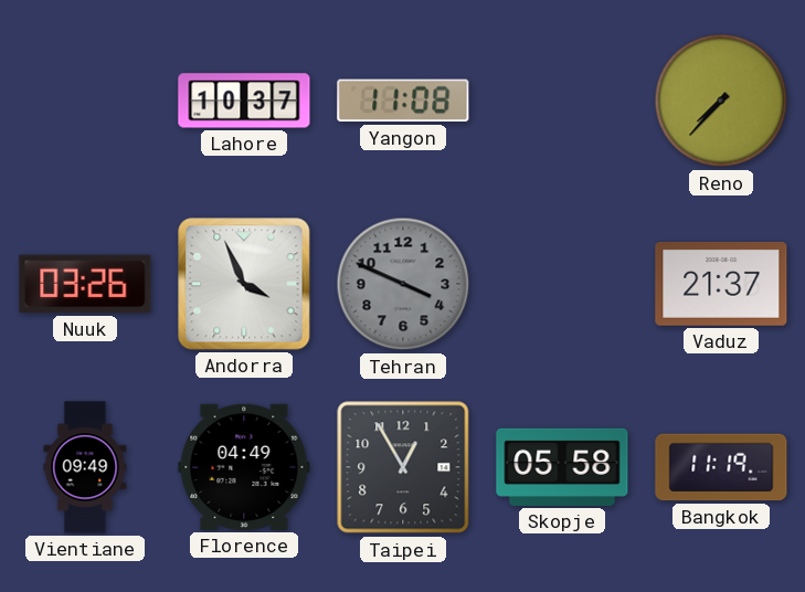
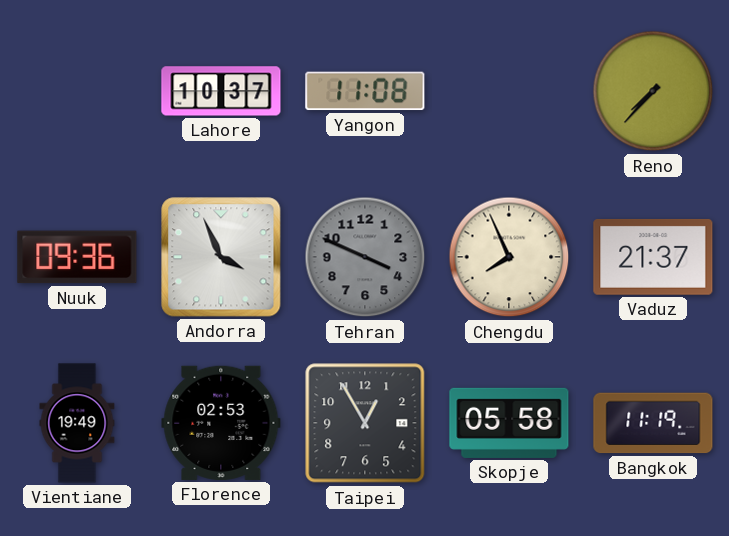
Nuuk: 03:26 -> 09:36 (77, 257)
Chengdu: none -> 7:56 (509, 257)
Vientiane: 09:49 -> 19:49 (77, 423)
Florence: 04:49 -> 02:53 (221, 423)
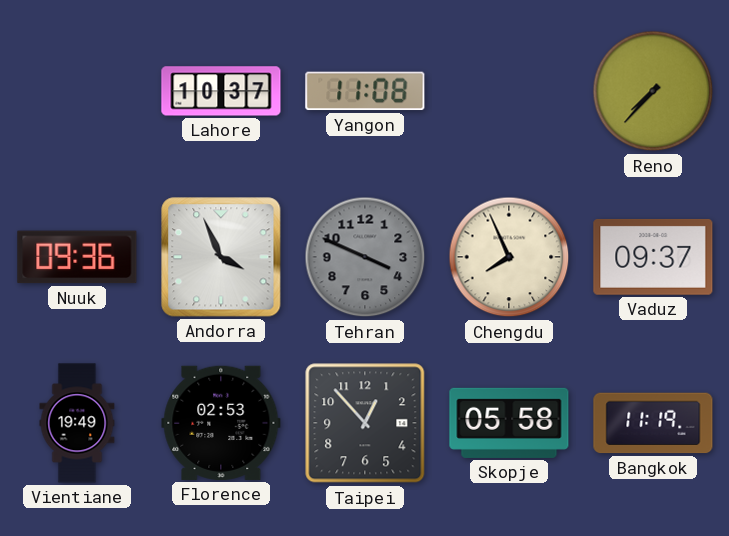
Vaduz: 21:37 -> 09:37 (653, 257)
Taipei: 12:55 -> 12:53 (365, 423)
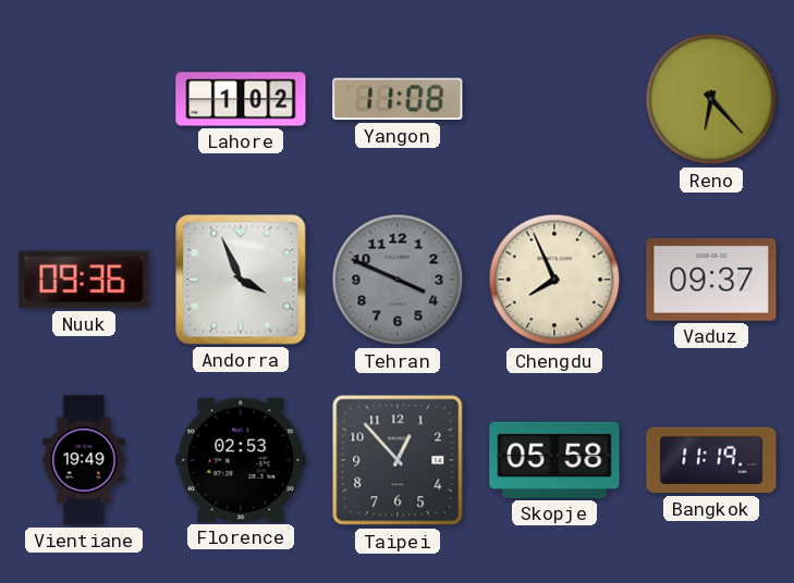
Lahore: 10:37 -> 1:02 (241, 99)
Reno: 7:37 -> 6:23 (711, 99)
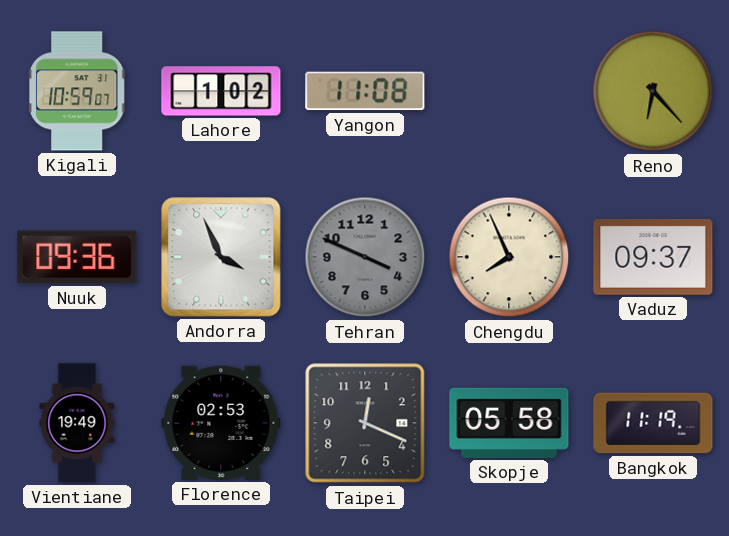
Kigali: none -> 10:59 (77, 91)
Taipei: 12:53 -> 12:19 (365, 423)
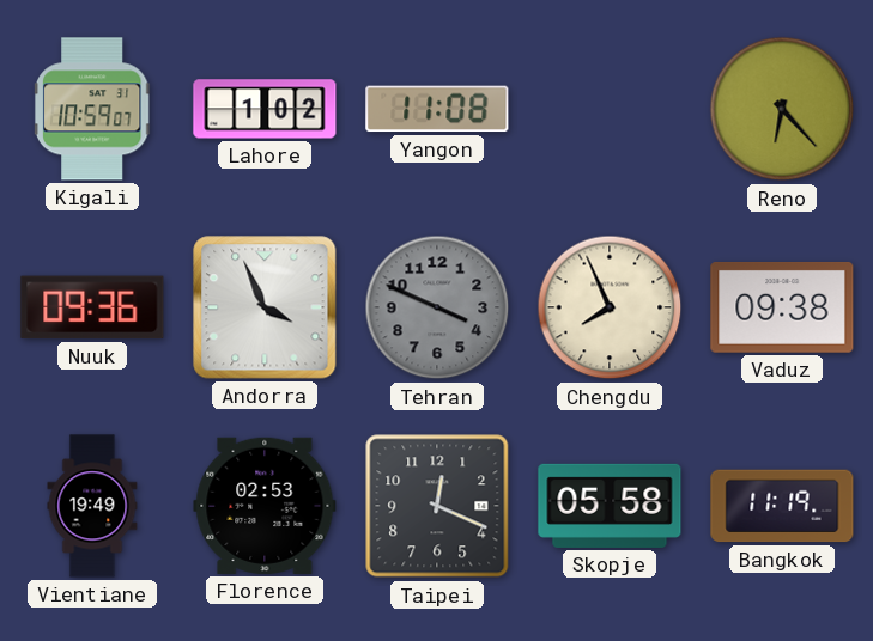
Vaduz: 09:37 -> 09:38 (782, 307)
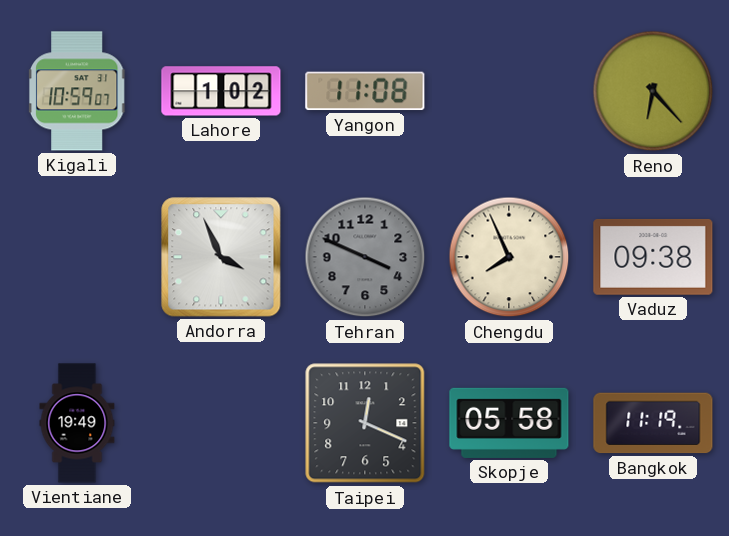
Nuuk: 09:36 -> none (92, 307)
Florence: 02:53 -> none (265, 506)
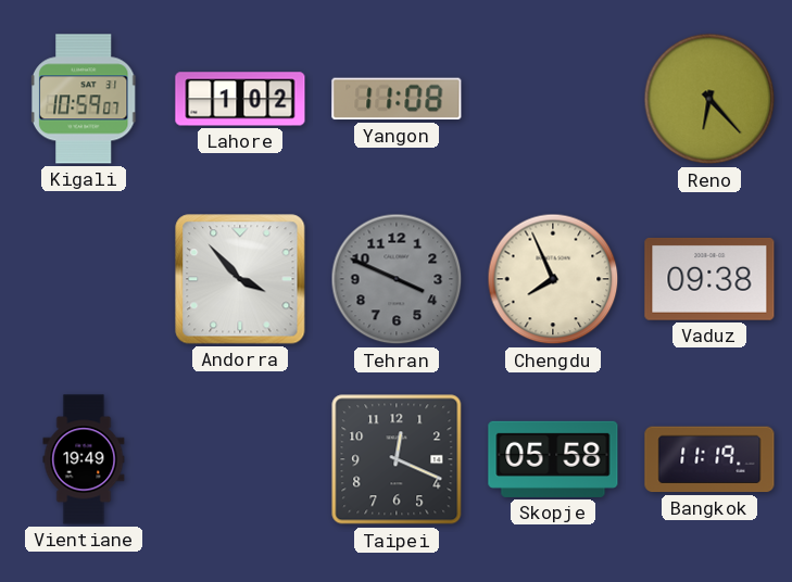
Andorra: 3:56 -> 3:53 (240, 279)
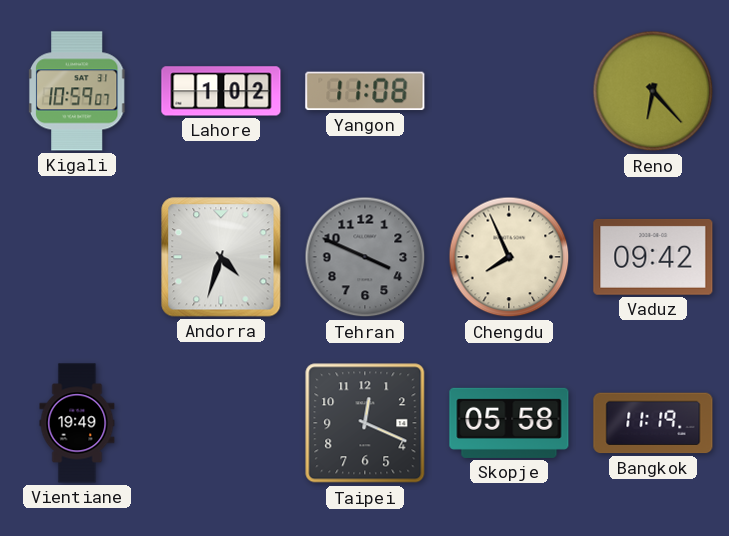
Andorra: 3:53 -> 4:33 (221, 257)
Vaduz: 09:38 -> 09:42 (653, 257)
